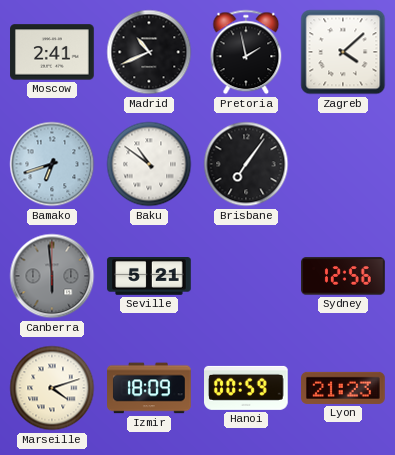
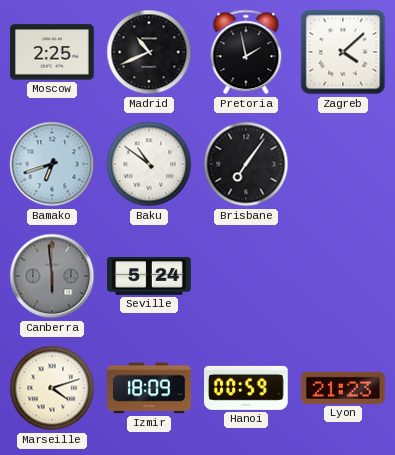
Moscow: 2:41 -> 2:25 (52, 52)
Seville: 5:21 -> 5:24 (149, 277)
Sydney: 12:56 -> none (343, 276)
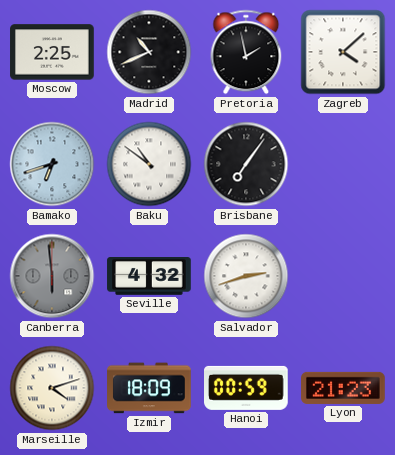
Seville: 5:24 -> 4:32 (149, 277)
Salvador: none -> 2:42 (246, 276)
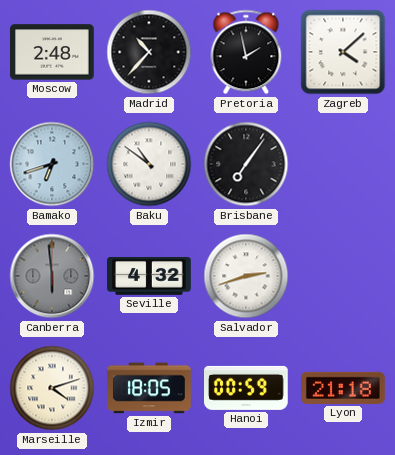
Moscow: 2:25 -> 2:48 (52, 52)
Madrid: 10:41 -> 10:37 (149, 52)
Izmir: 18:09 -> 18:05 (149, 388)
Lyon: 21:23 -> 21:18 (343, 388)
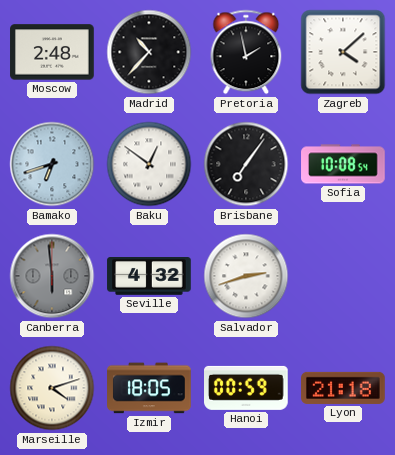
Baku: 10:51 -> 12:51 (149, 164)
Sofia: none -> 10:08 (343, 164)
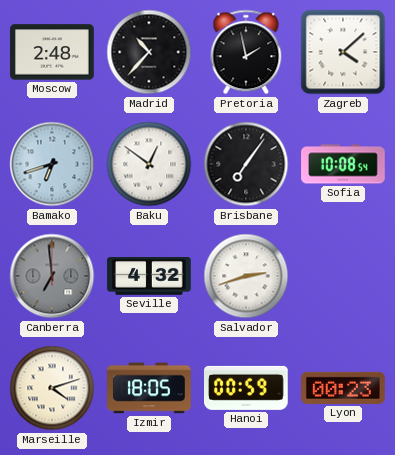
Canberra: 5:59 -> 6:59 (52, 276)
Lyon: 21:18 -> 00:23 (343, 388)
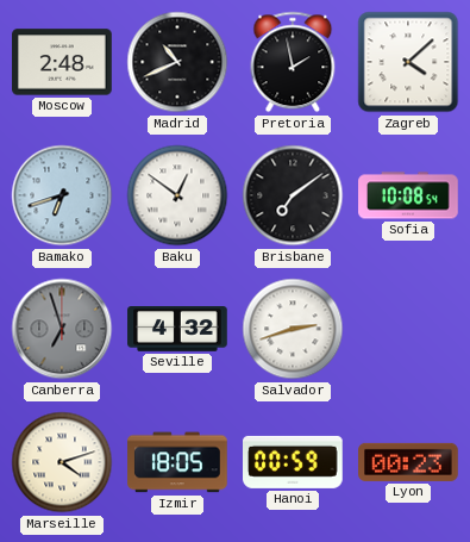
Madrid: 10:37 -> 10:41 (177, 62)
Brisbane: 7:06 -> 7:09 (293, 195)
Canberra: 6:59 -> 6:57 (62, 329)
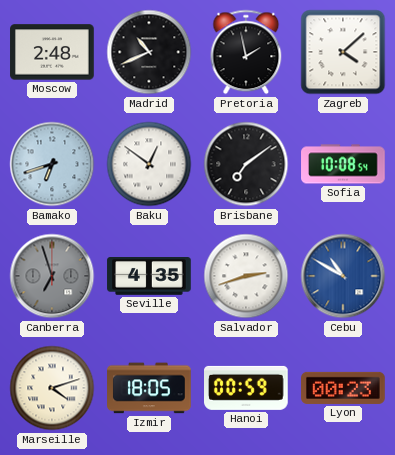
Seville: 4:32 -> 4:35 (149, 277)
Cebu: none -> 10:50 (343, 276)
